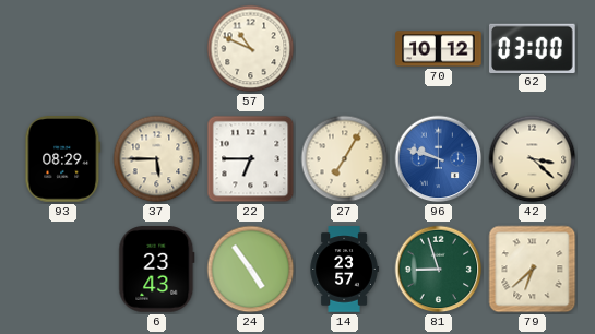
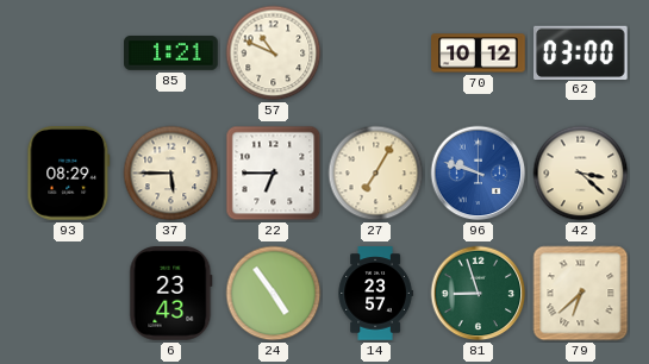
85: none -> 1:21 (171, 54)
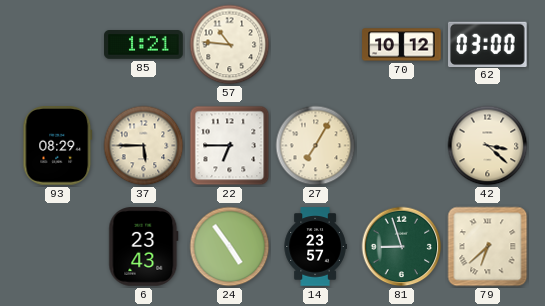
57: 10:49 -> 10:46 (230, 45)
96: 9:48 -> none (479, 174)
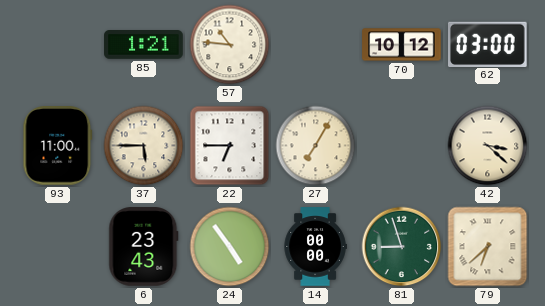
93: 08:29 -> 11:00 (58, 146)
14: 23:57 -> 00:00 (315, 247)
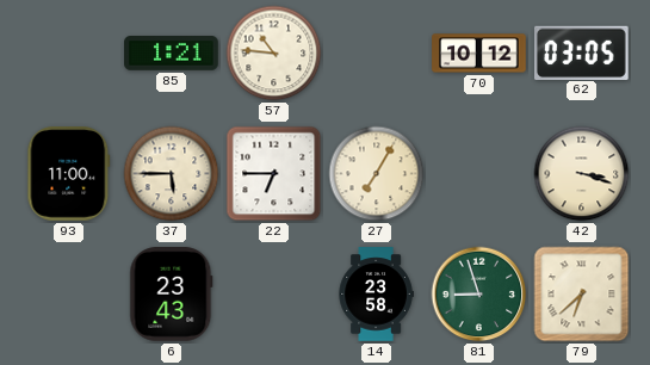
62: 03:00 -> 03:05 (582, 52)
42: 3:22 -> 3:18 (582, 174)
24: 4:54 -> none (230, 247)
14: 00:00 -> 23:58 (376, 295)
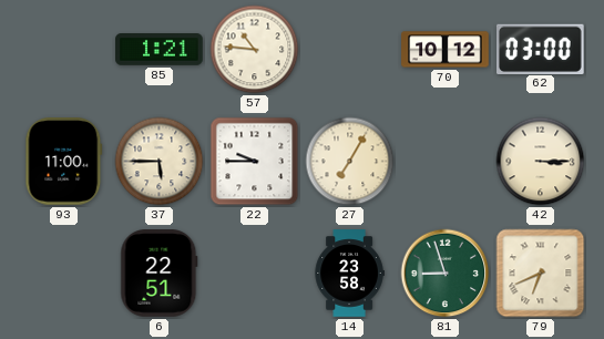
62: 03:05 -> 03:00 (541, 49)
22: 6:45 -> 9:45 (255, 162)
42: 3:18 -> 3:15 (541, 162)
6: 23:43 -> 22:51 (160, 274)
79: 6:38 -> 6:41 (541, 274)
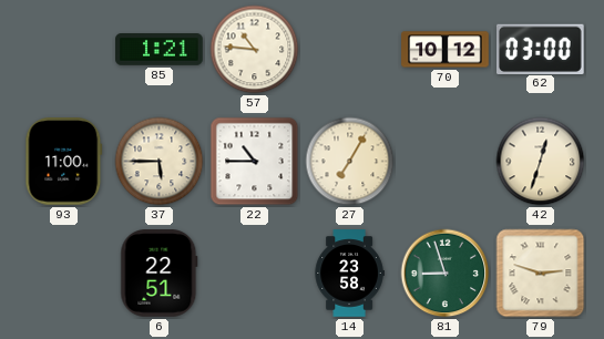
22: 9:45 -> 10:45 (255, 162)
42: 3:15 -> 12:33 (541, 162)
79: 6:41 -> 2:48 (541, 274)
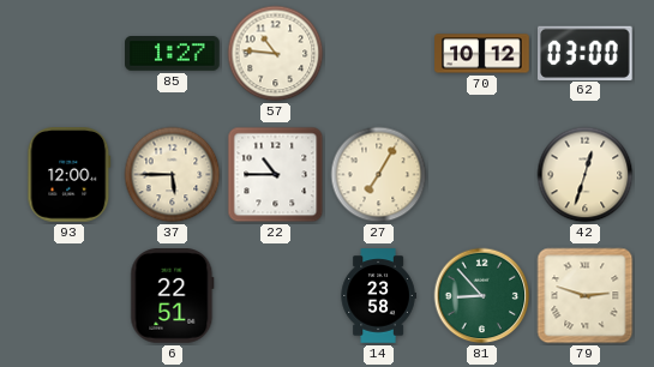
85: 1:21 -> 1:27 (173, 54)
93: 11:00 -> 12:00 (70, 175)
81: 8:57 -> 8:53 (482, 296)
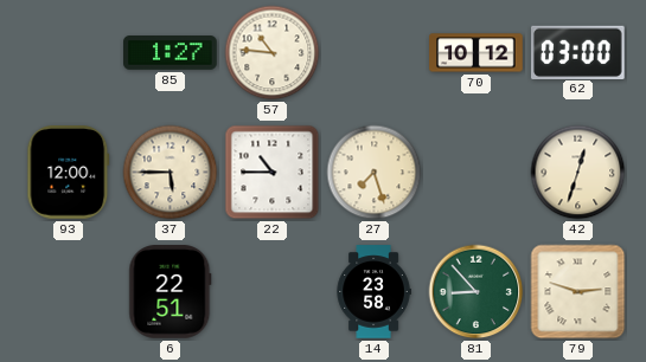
27: 7:05 -> 7:27 (375, 173)
